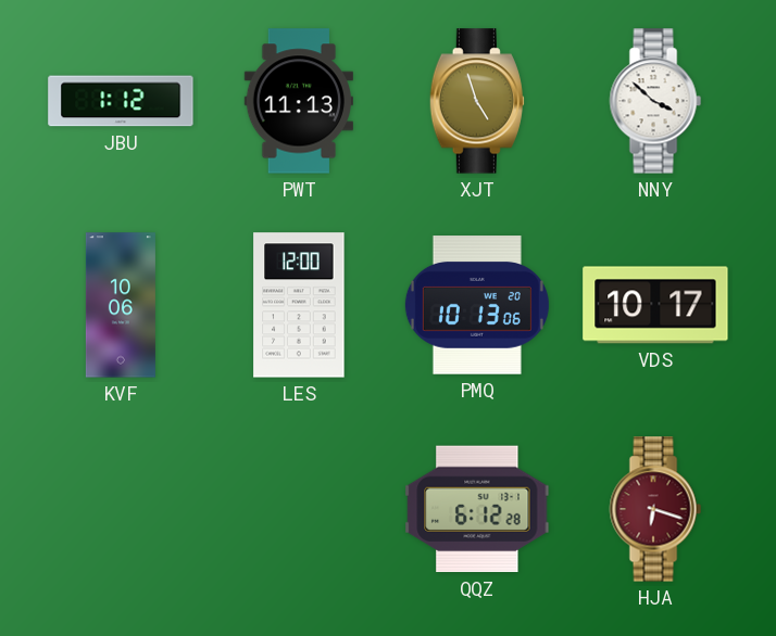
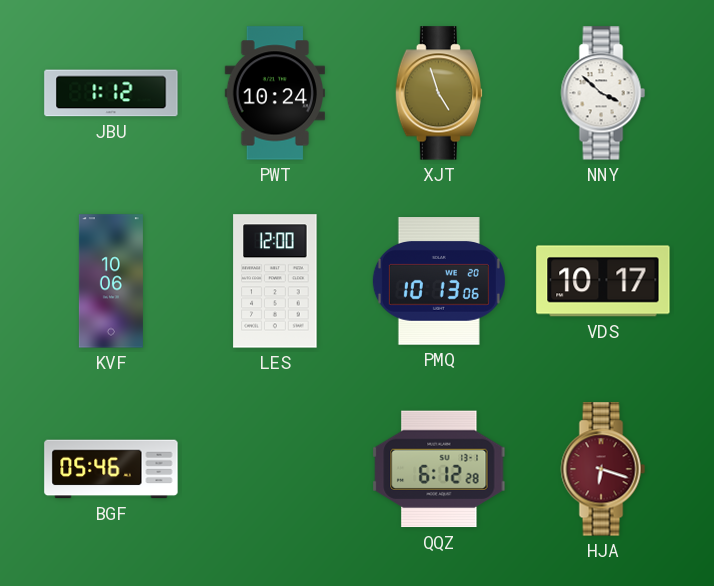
PWT: 11:13 -> 10:24 (275, 93)
BGF: none -> 05:46 (111, 469)
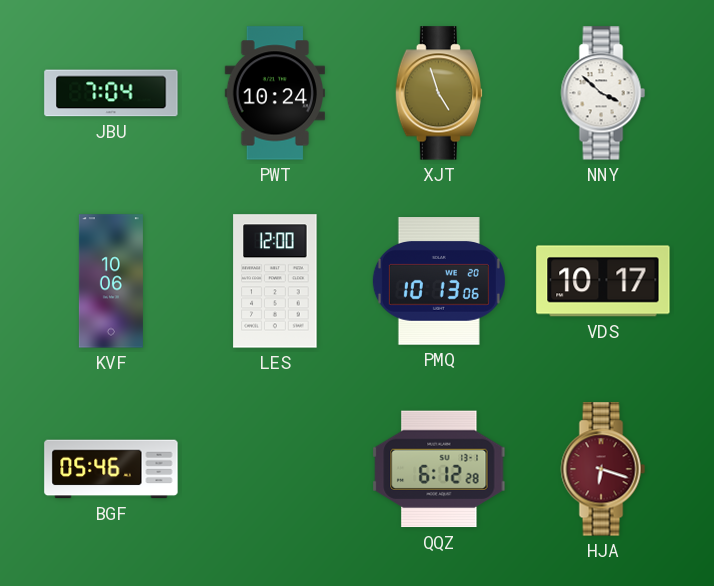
JBU: 1:12 -> 7:04 (111, 93)
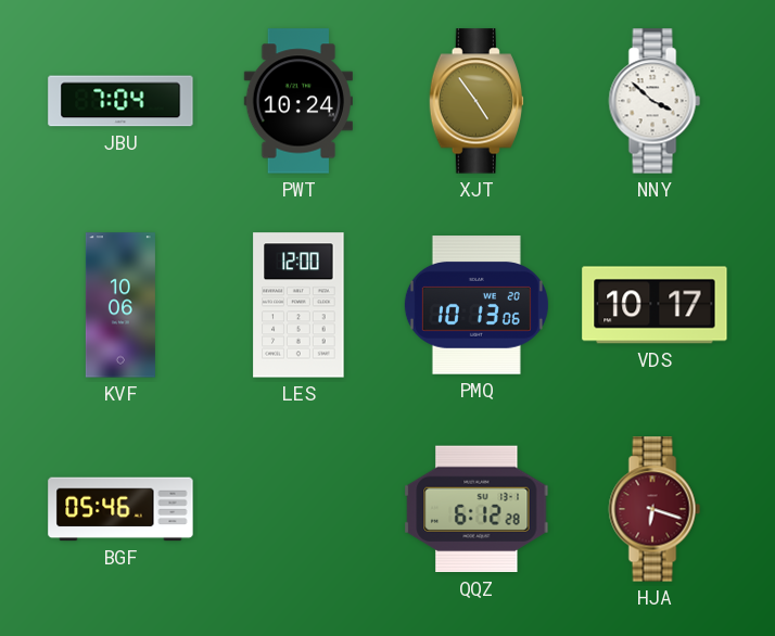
XJT: 4:57 -> 4:54 (475, 101)
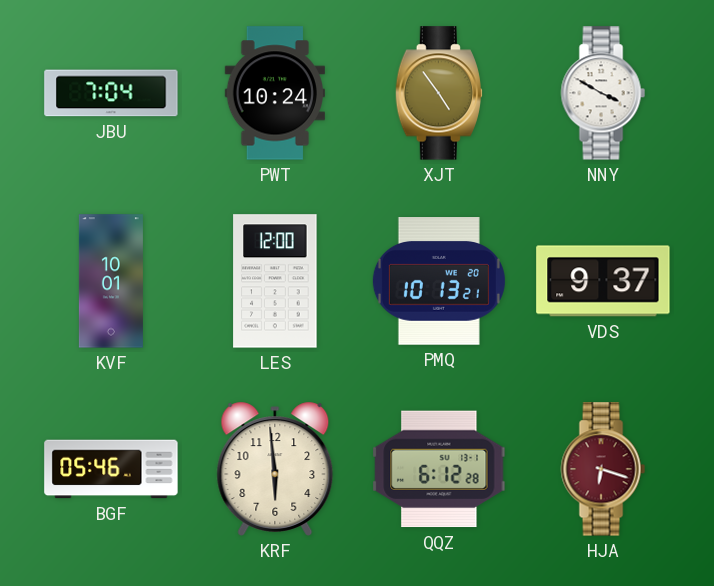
NNY: 3:52 -> 3:50 (603, 93)
KVF: 10:06 -> 10:01 (111, 281)
PMQ: 10:13:06 -> 10:13:21 (439, 281)
VDS: 10:17 -> 9:37 (603, 281)
KRF: none -> 5:59 (275, 469)
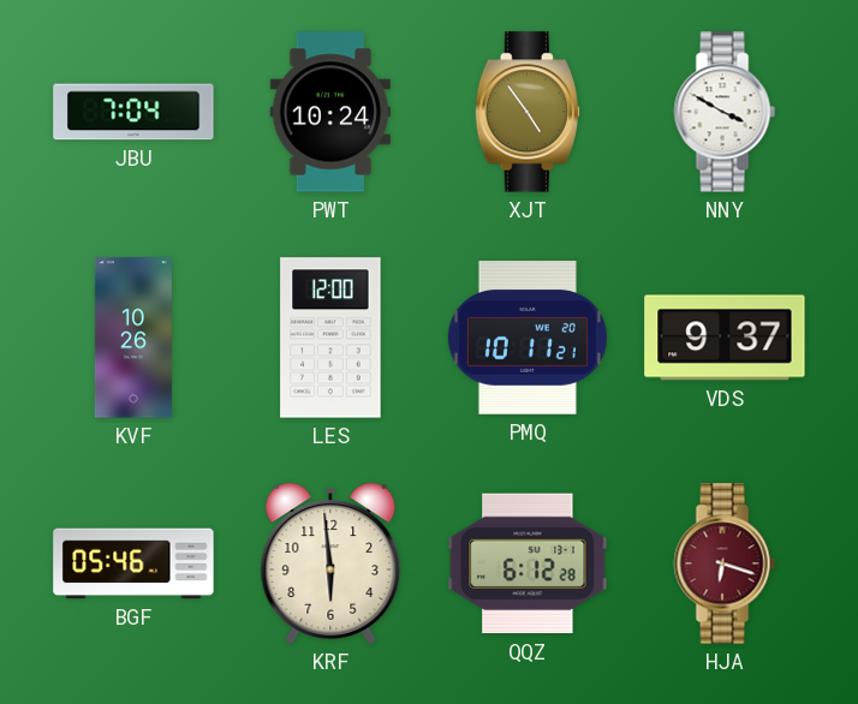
KVF: 10:01 -> 10:26 (133, 338)
PMQ: 10:13 -> 10:11 (528, 338)
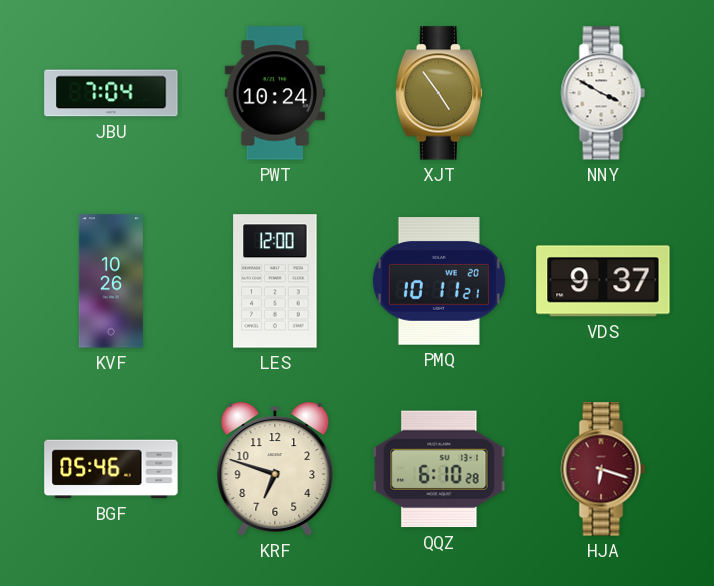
KRF: 5:59 -> 6:48 (275, 469)
QQZ: 6:12 -> 6:10 (439, 469)
